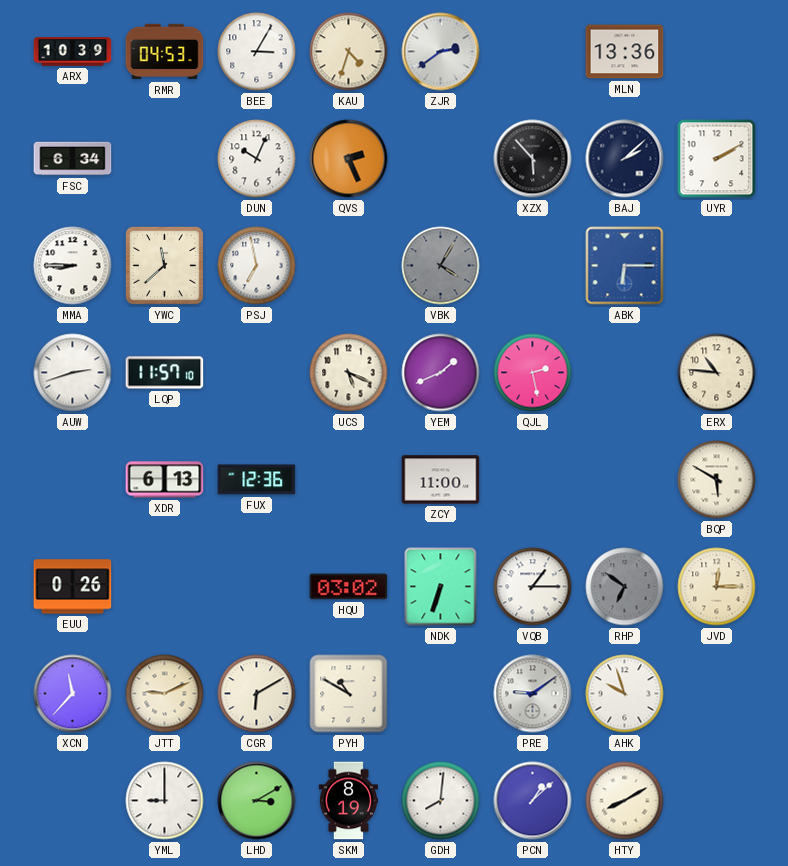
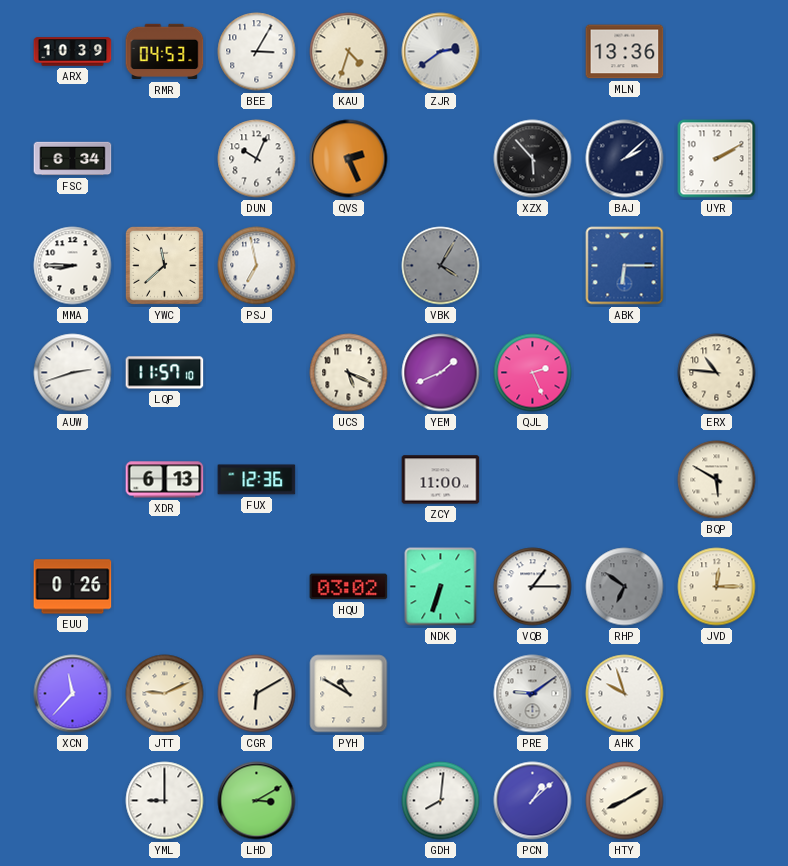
QJL: 2:28 -> 2:26 (533, 373)
SKM: 8:19 -> none (348, 801)
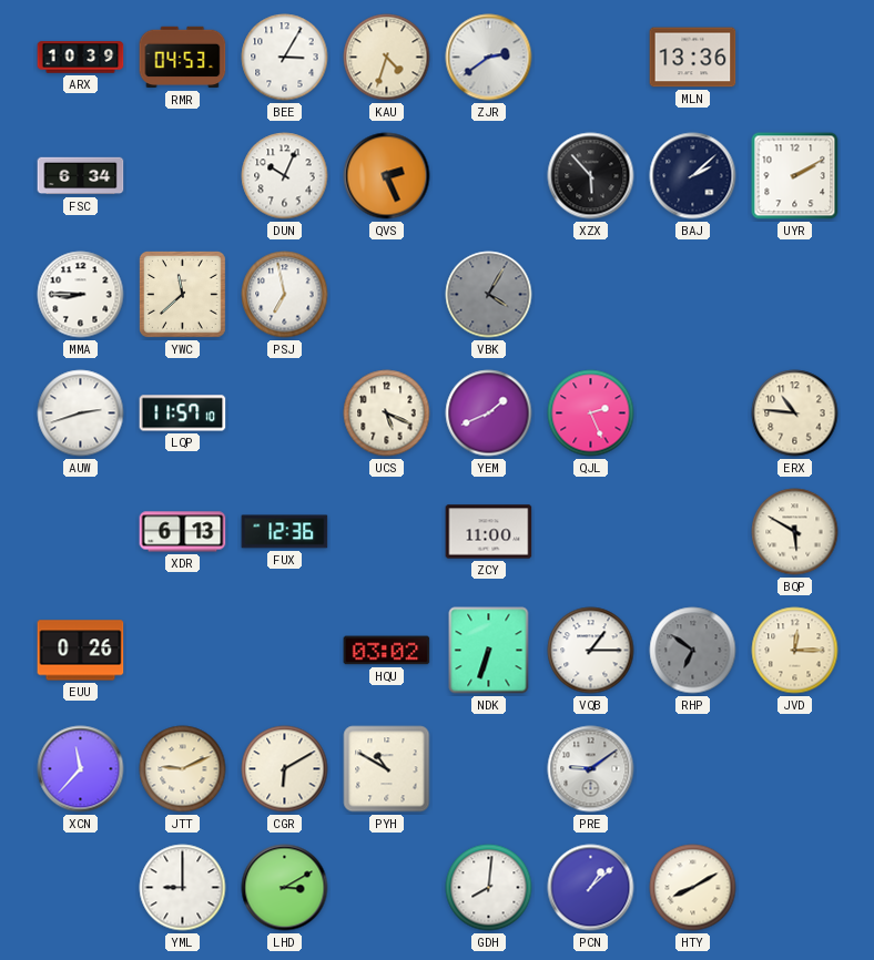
ABK: 6:15 -> none (625, 266)
AHK: 9:57 -> none (625, 694)
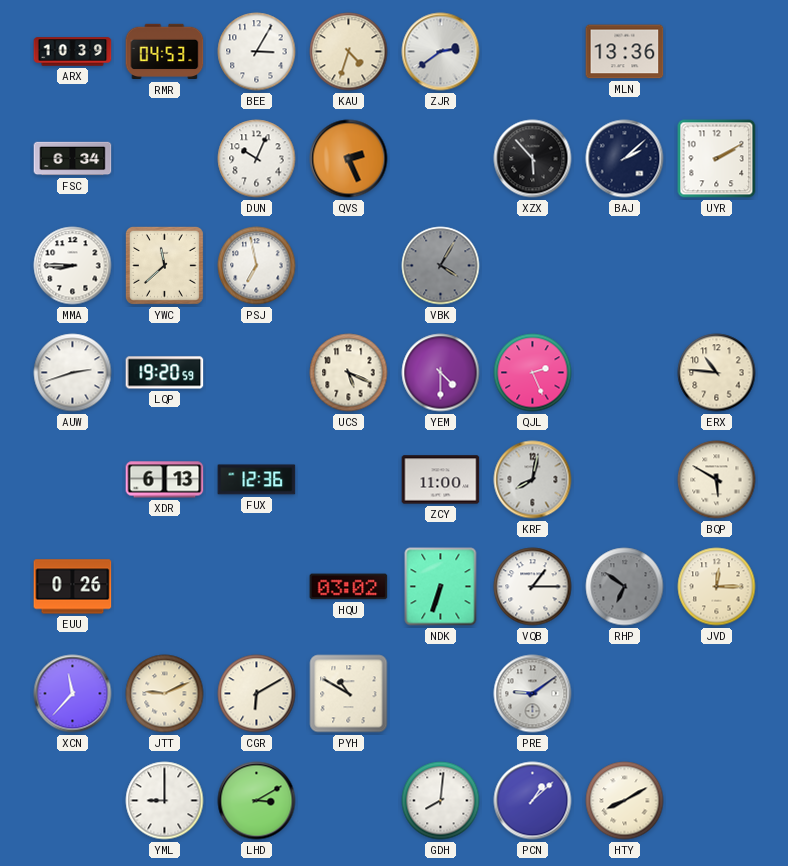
LQP: 11:57 -> 19:20 (165, 373)
YEM: 1:41 -> 4:30 (441, 373)
KRF: none -> 8:02 (533, 480)
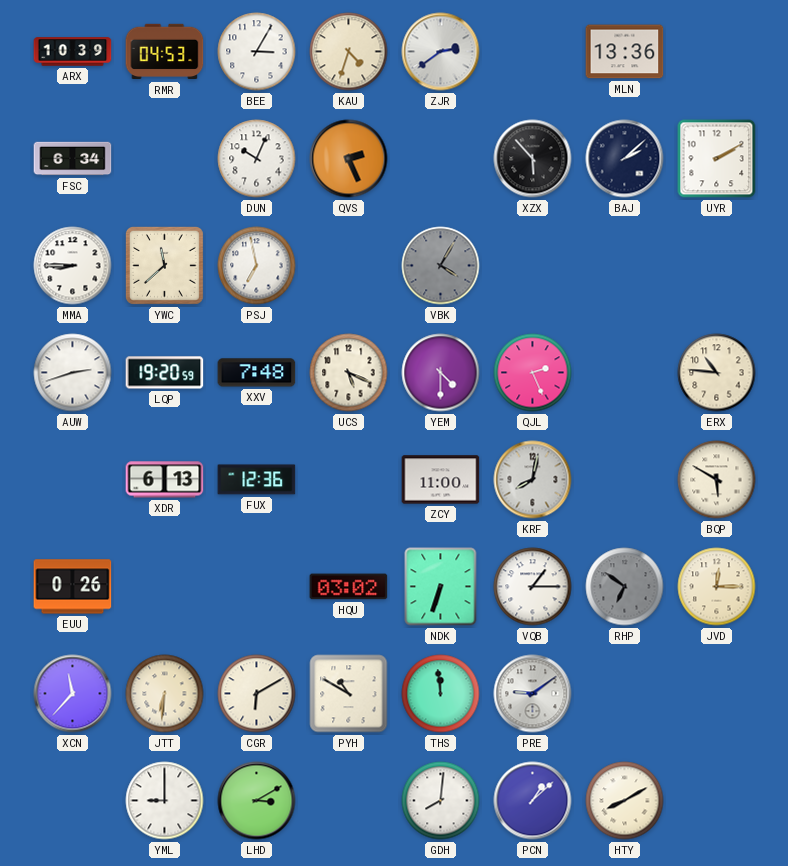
XXV: none -> 7:48 (257, 373)
JTT: 9:11 -> 6:31 (165, 694)
THS: none -> 11:59 (441, 694)
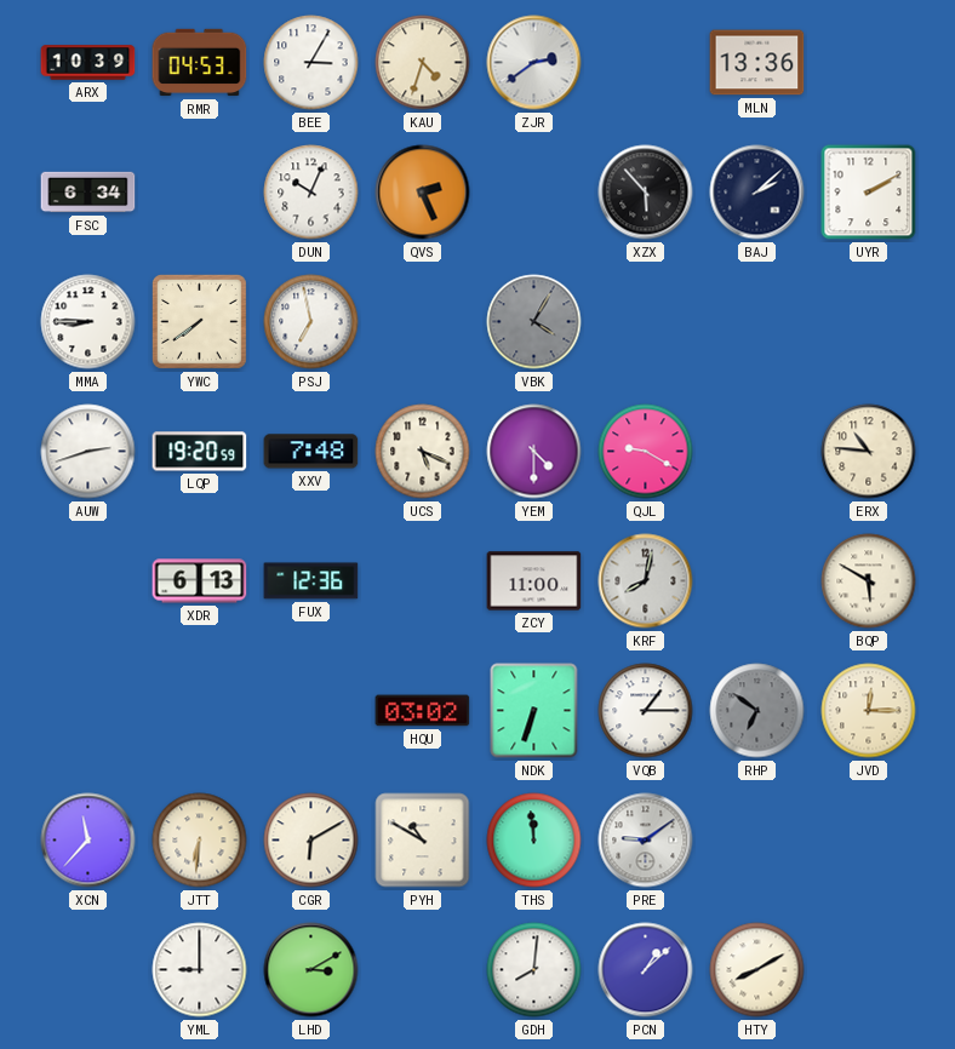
YWC: 11:38 -> 7:39 (199, 321)
QJL: 2:26 -> 9:20 (646, 452)
EUU: 0:26 -> none (73, 587)
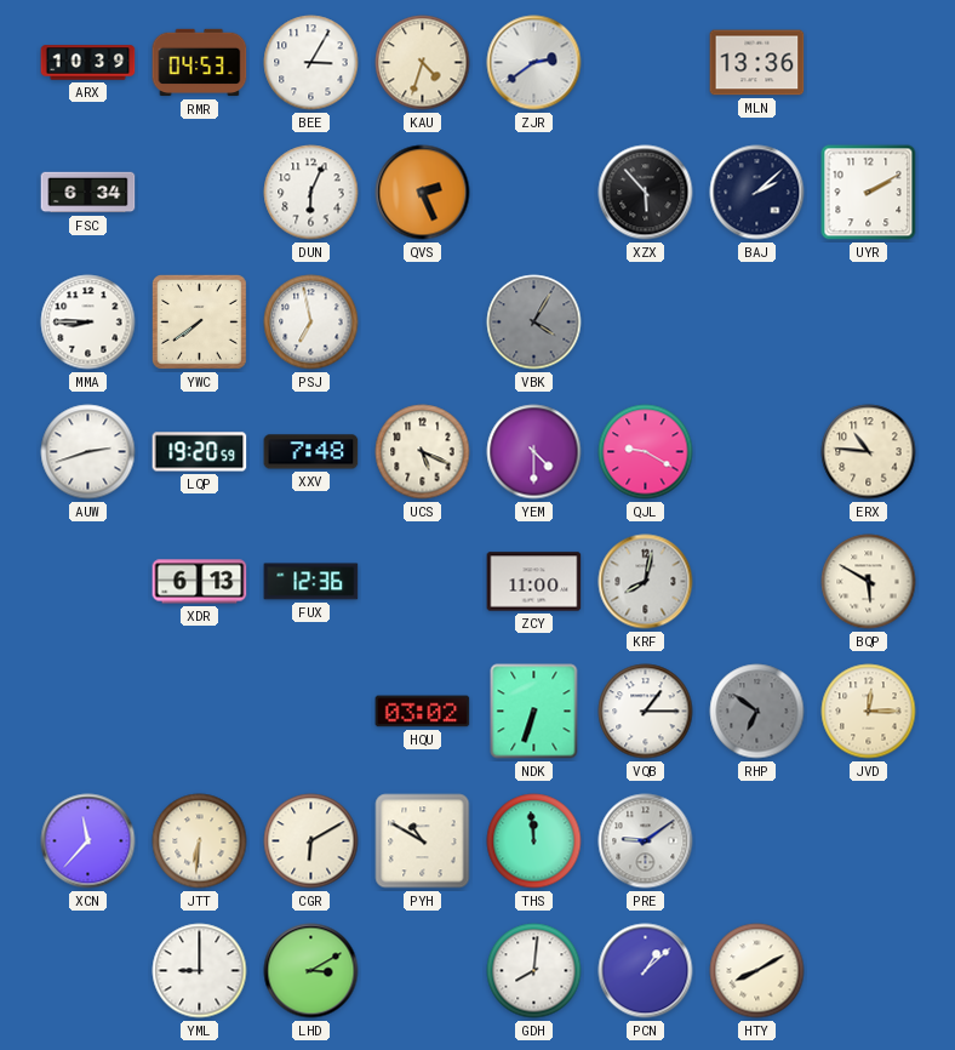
DUN: 10:04 -> 6:04 (311, 193)
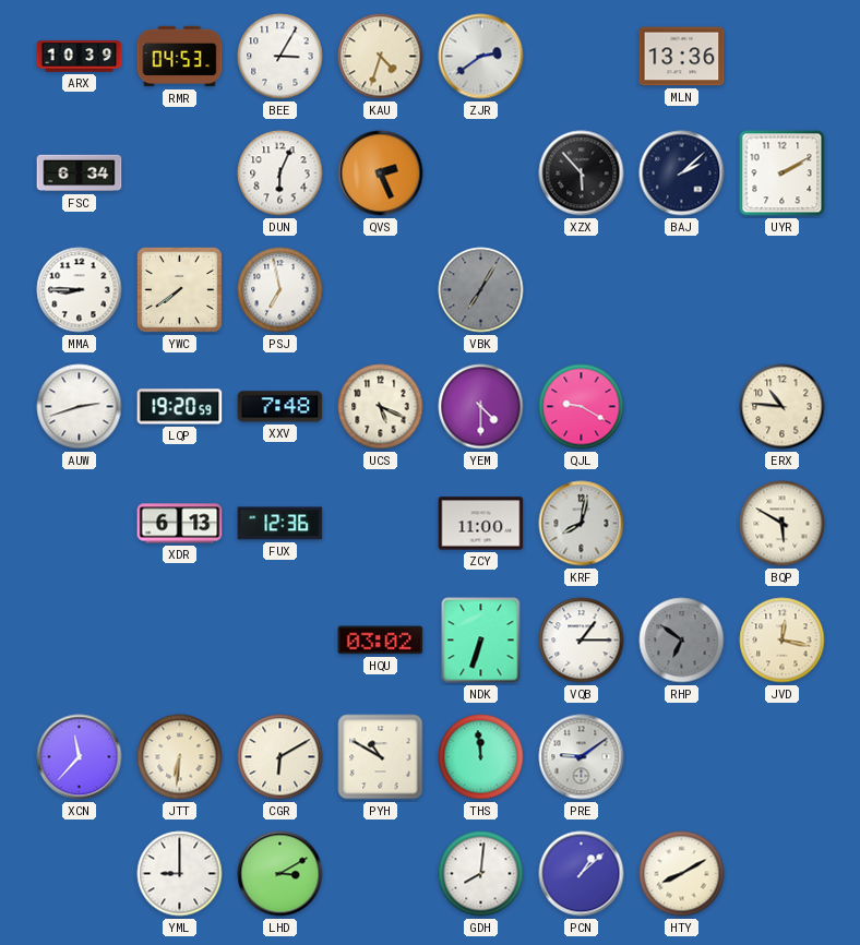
VBK: 4:05 -> 7:05 (481, 290)
JVD: 12:15 -> 12:17 (783, 641)
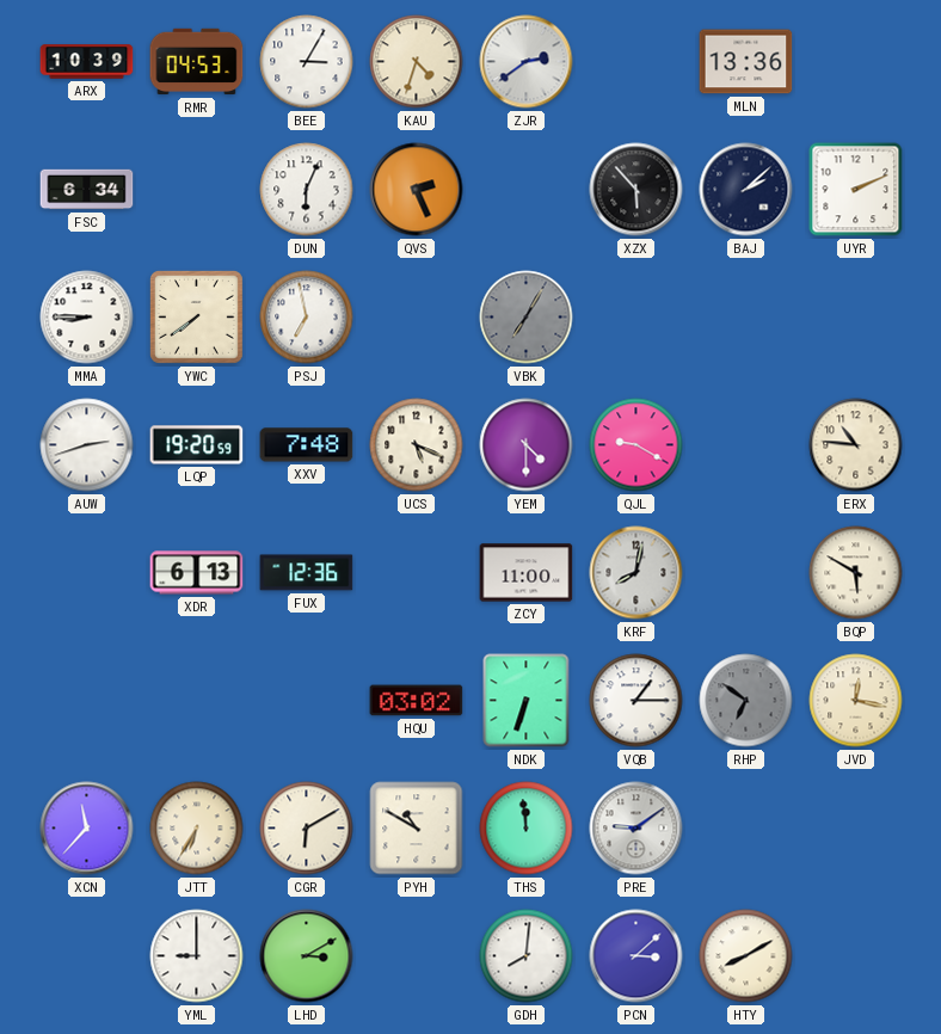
UYR: 2:10 -> 2:11 (856, 190)
JTT: 6:31 -> 6:35 (197, 829)
PCN: 1:08 -> 3:08 (636, 956)
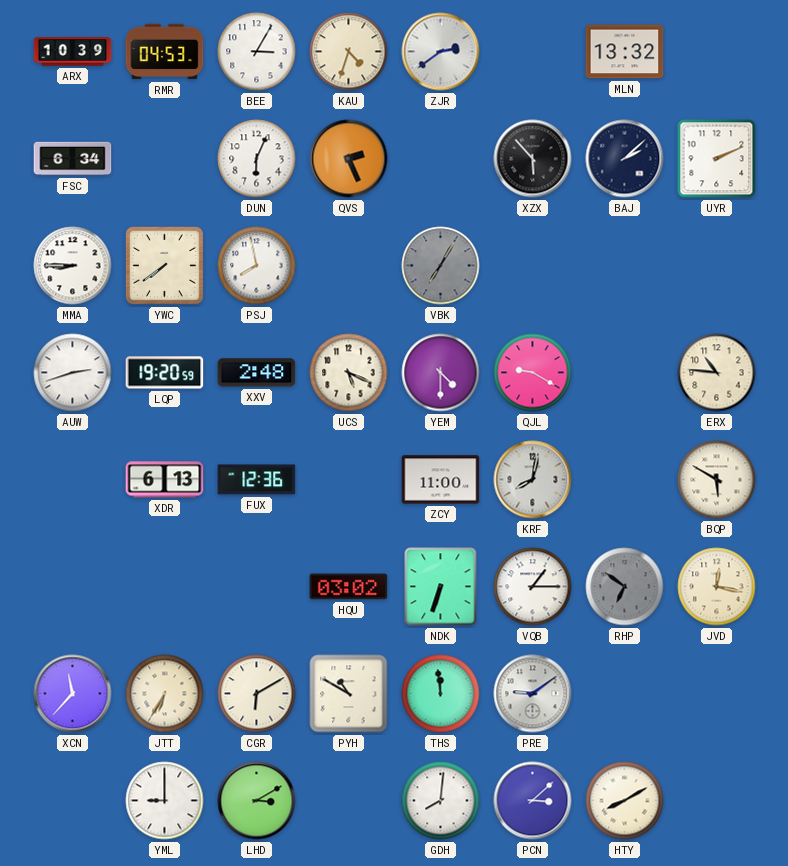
MLN: 13:36 -> 13:32 (625, 52)
PSJ: 6:58 -> 7:58 (257, 266)
XXV: 7:48 -> 2:48 (257, 373)
